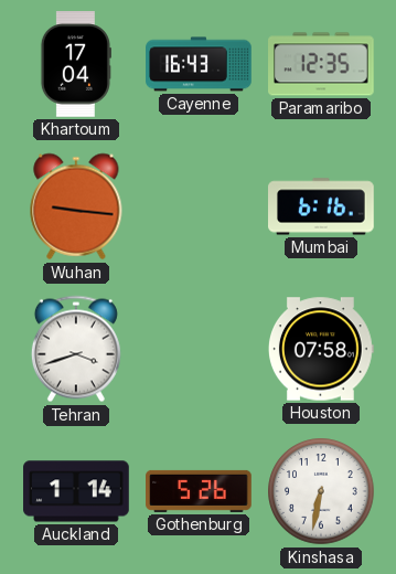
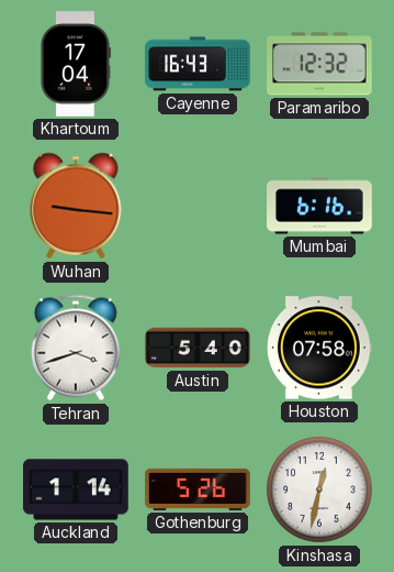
Paramaribo: 12:35 -> 12:32 (320, 64)
Austin: none -> 5:40 (198, 348)
Kinshasa: 6:32 -> 12:32 (319, 490)
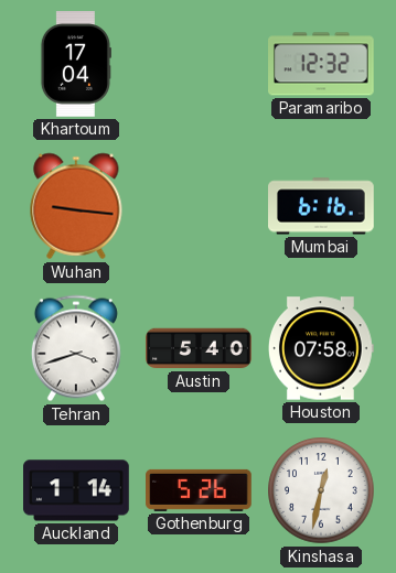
Cayenne: 16:43 -> none (198, 64)
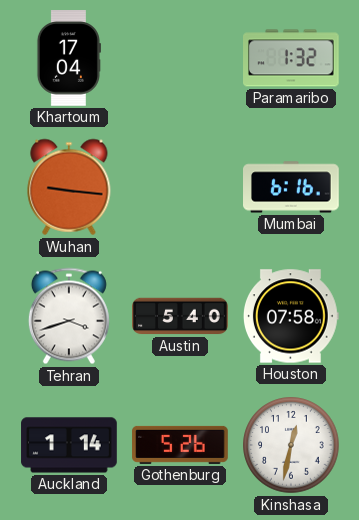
Paramaribo: 12:32 -> 1:32 (292, 58)
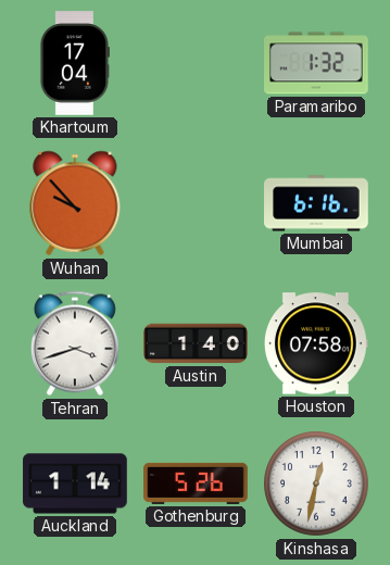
Wuhan: 9:16 -> 9:53 (75, 203)
Austin: 5:40 -> 1:40 (196, 343)
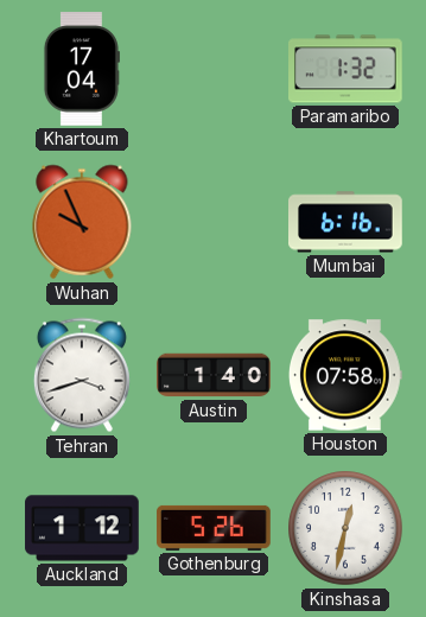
Wuhan: 9:53 -> 9:56 (82, 222)
Auckland: 1:14 -> 1:12 (82, 528)
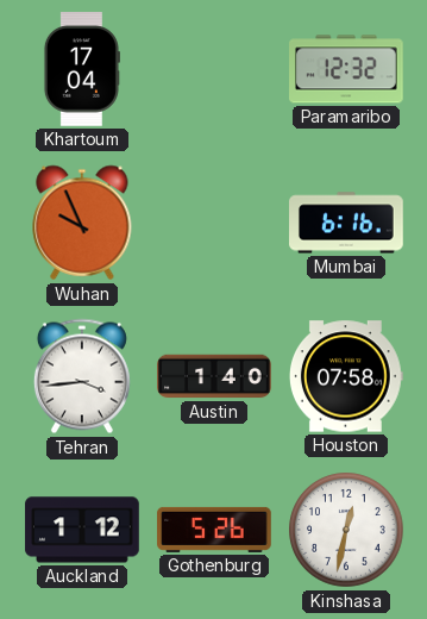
Paramaribo: 1:32 -> 12:32 (347, 69)
Tehran: 3:42 -> 3:44 (82, 376)
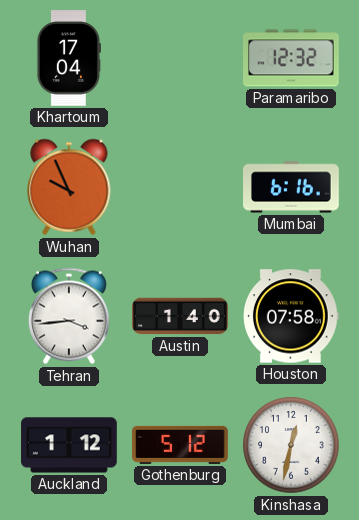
Gothenburg: 5:26 -> 5:12 (180, 445)
